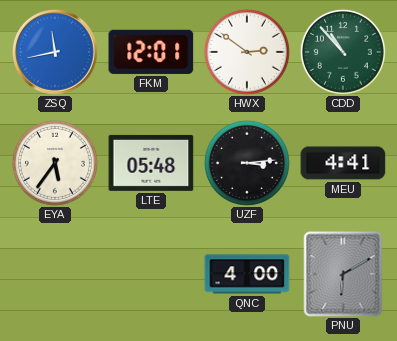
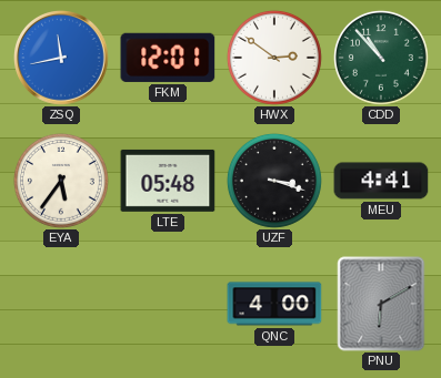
UZF: 3:14 -> 3:18 (274, 181)
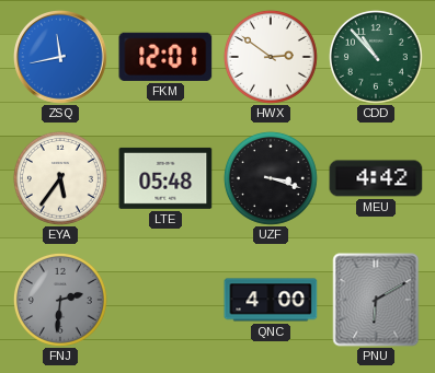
MEU: 4:41 -> 4:42 (376, 178)
FNJ: none -> 2:31 (60, 300)
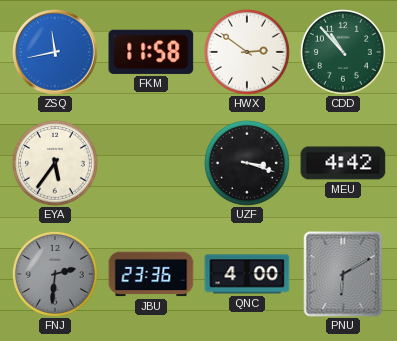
FKM: 12:01 -> 11:58 (151, 52)
LTE: 05:48 -> none (165, 178)
JBU: none -> 23:36 (151, 274)
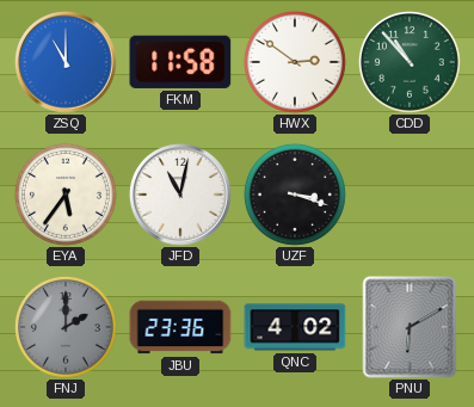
ZSQ: 11:43 -> 11:00 (67, 63)
JFD: none -> 11:02 (181, 196)
MEU: 4:42 -> none (343, 163)
FNJ: 2:31 -> 2:00 (66, 327)
QNC: 4:00 -> 4:02 (295, 327)
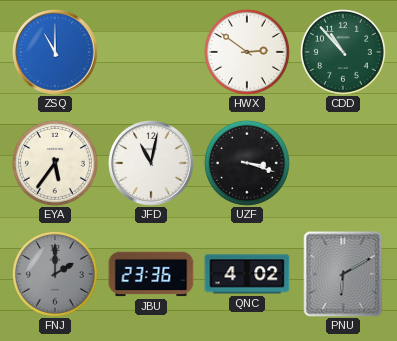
FKM: 11:58 -> none (180, 62)
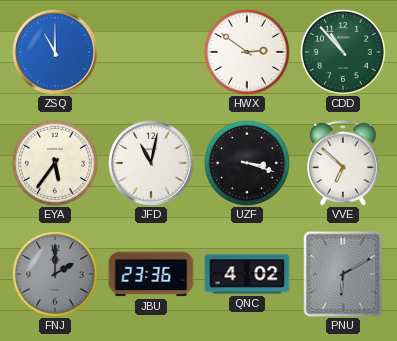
VVE: none -> 6:52 (343, 163)
